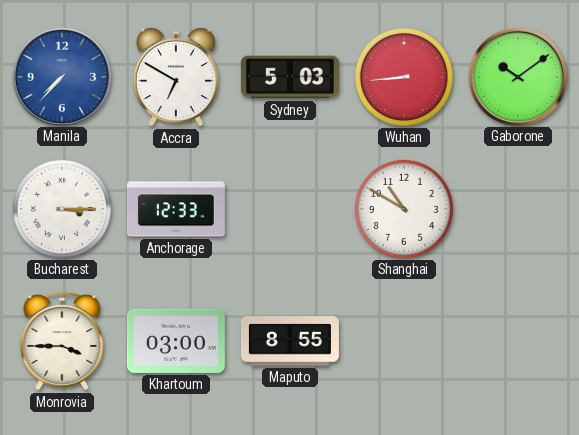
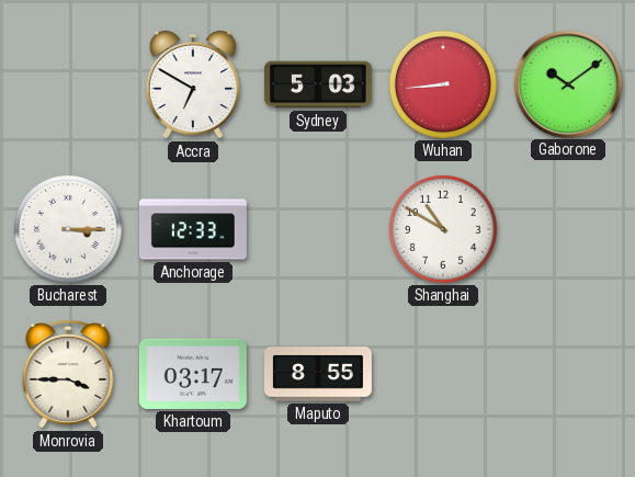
Manila: 7:37 -> none (61, 76)
Khartoum: 03:00 -> 03:17 (193, 374)
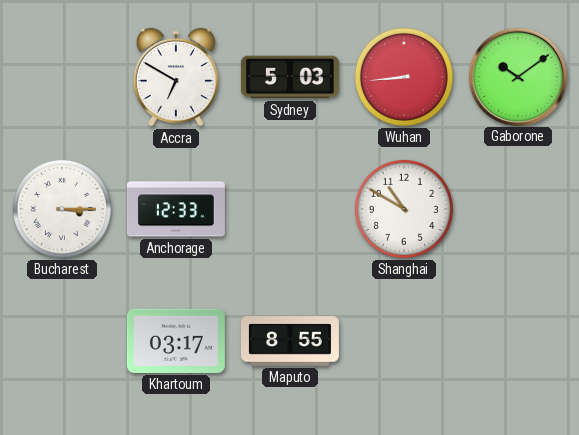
Monrovia: 3:45 -> none (68, 374)
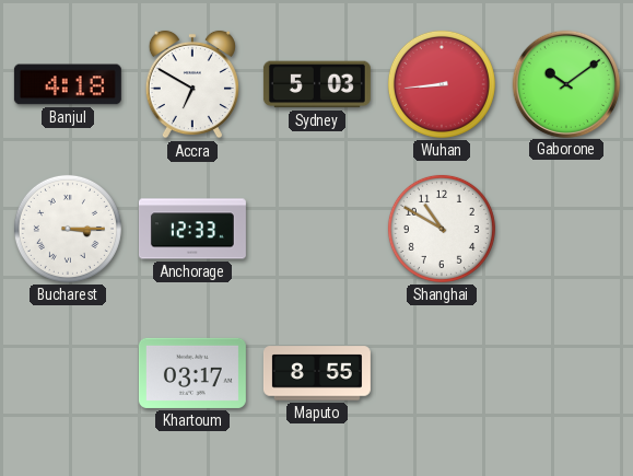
Banjul: none -> 4:18 (68, 84)
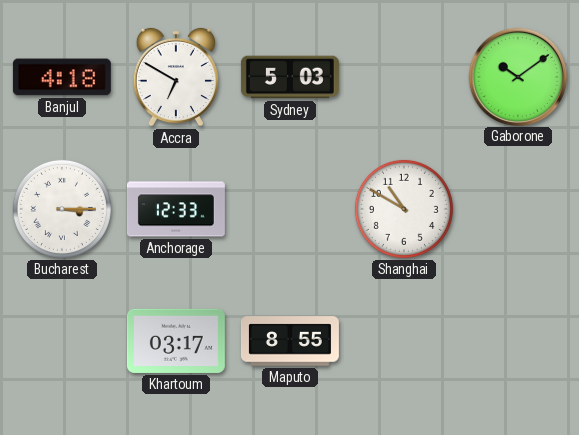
Wuhan: 8:44 -> none (442, 84)
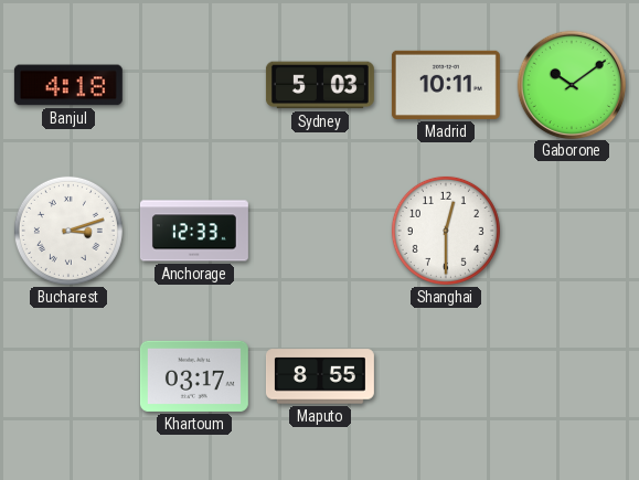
Accra: 6:50 -> none (176, 77)
Madrid: none -> 10:11 (446, 85)
Bucharest: 3:15 -> 3:12 (68, 231)
Shanghai: 10:50 -> 12:30 (446, 231)
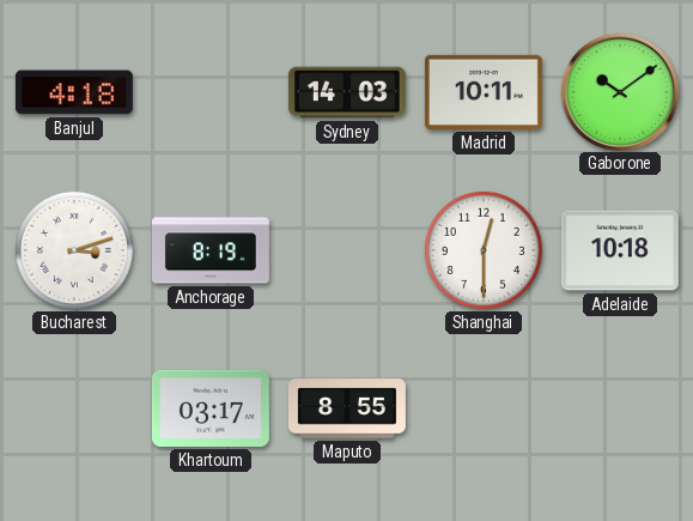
Sydney: 5:03 -> 14:03 (347, 92)
Anchorage: 12:33 -> 8:19 (211, 250)
Adelaide: none -> 10:18 (620, 250)
